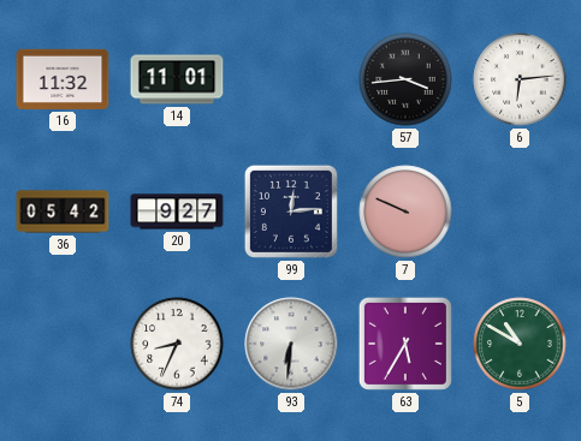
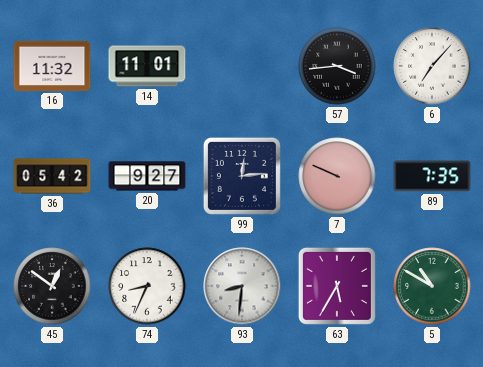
6: 6:14 -> 7:07 (432, 66)
89: none -> 7:35 (432, 176)
45: none -> 12:51 (52, 286)
93: 6:31 -> 8:31 (242, 286)
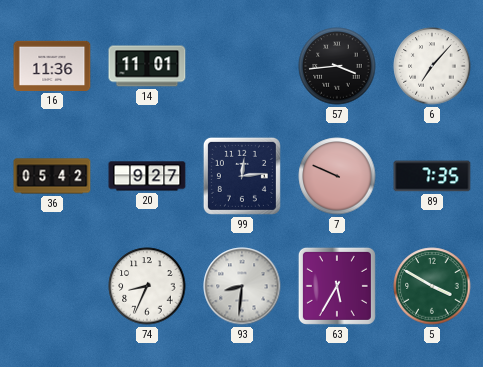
16: 11:32 -> 11:36 (52, 66)
45: 12:51 -> none (52, 286)
5: 10:50 -> 3:50 (432, 286)
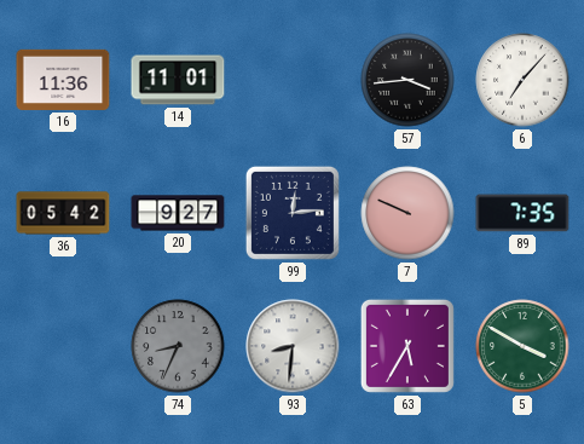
74 dial: white -> grey (178, 346)
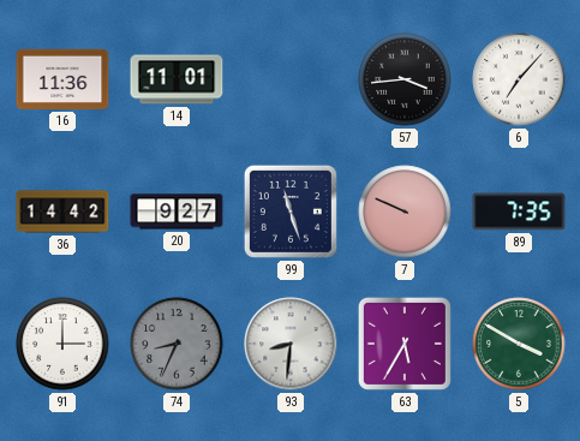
36: 05:42 -> 14:42 (62, 211)
99: 12:14 -> 11:27 (291, 211)
91: none -> 3:00 (62, 344)
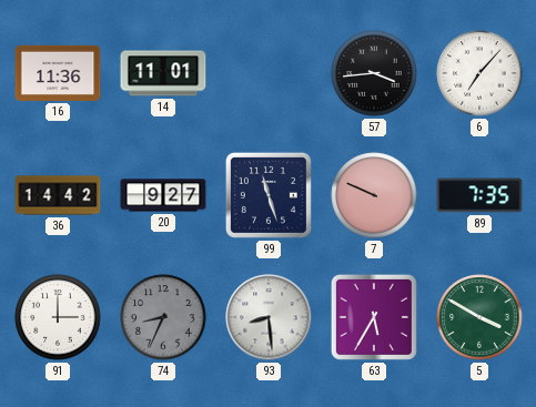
93: 8:31 -> 8:29 (269, 317)
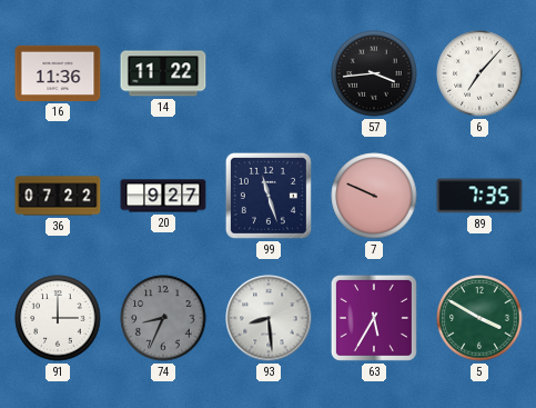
14: 11:01 -> 11:22 (163, 73)
36: 14:42 -> 07:22 (58, 196)
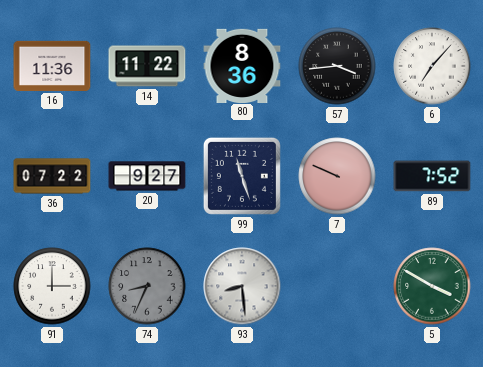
80: none -> 8:36 (242, 65)
89: 7:35 -> 7:52 (432, 176)
63: 5:35 -> none (374, 318)
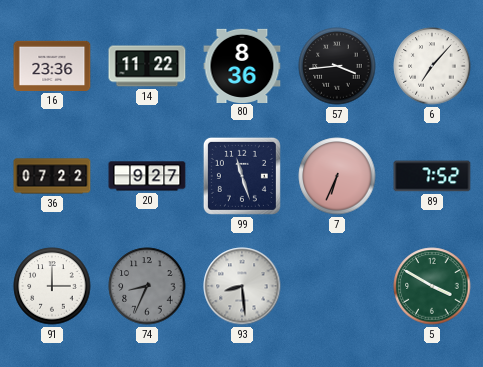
16: 11:36 -> 23:36 (52, 66)
7: 9:49 -> 6:34 (337, 176)
